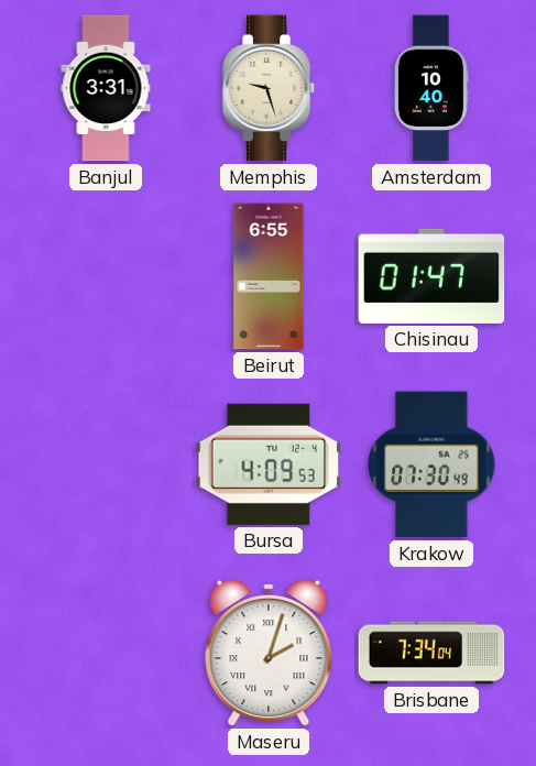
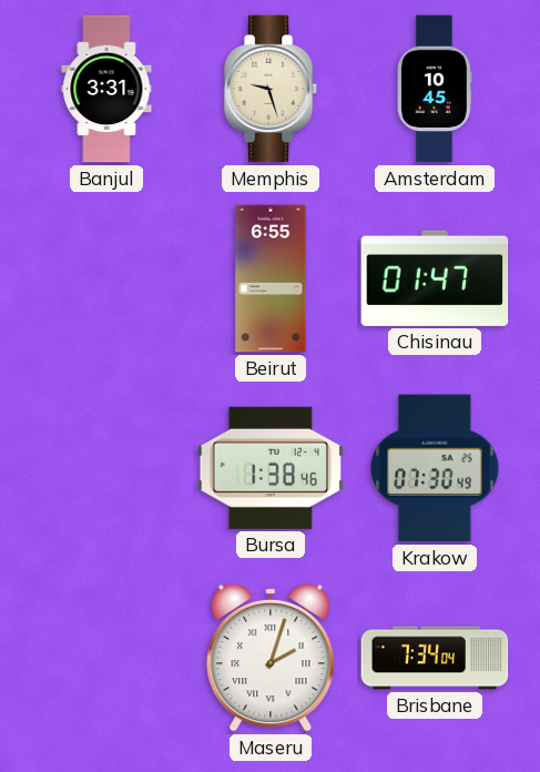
Amsterdam: 10:40 -> 10:45 (436, 89)
Bursa: 4:09 -> 1:38 (271, 468)
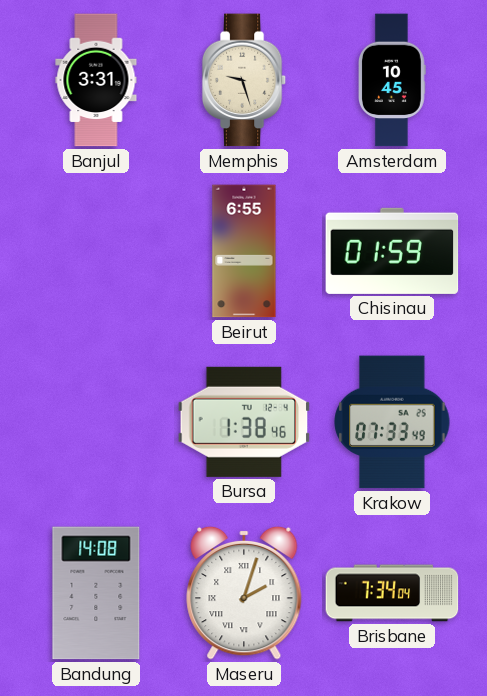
Chisinau: 01:47 -> 01:59 (392, 251)
Krakow: 07:30 -> 07:33 (392, 422)
Bandung: none -> 14:08 (96, 593)
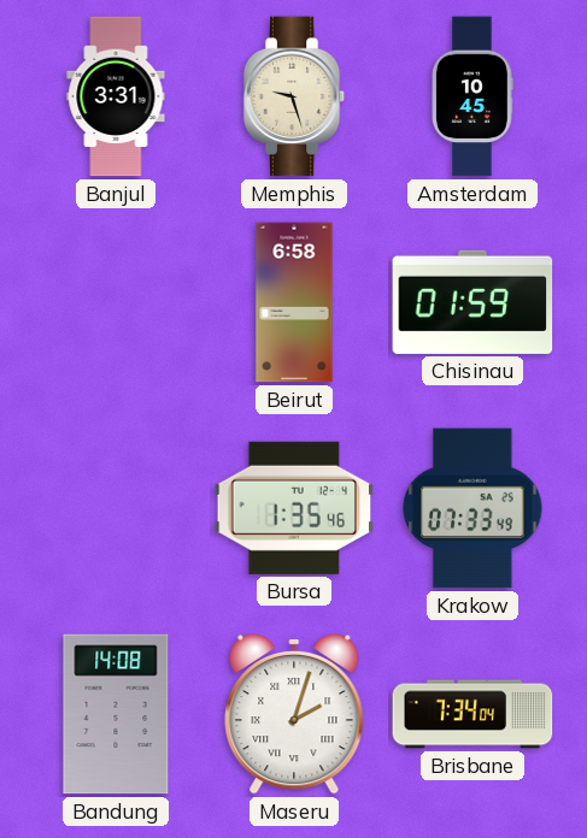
Beirut: 6:55 -> 6:58 (294, 302)
Bursa: 1:38 -> 1:35 (294, 508)
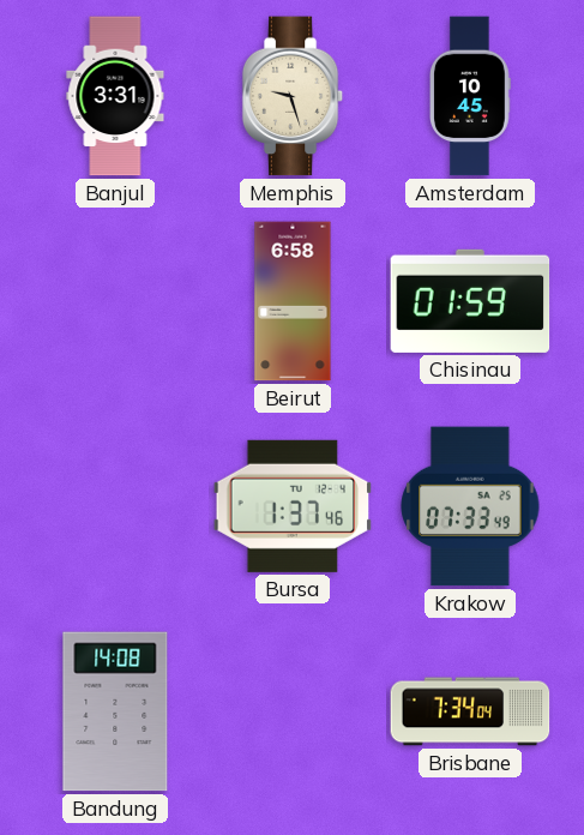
Bursa: 1:35 -> 1:37 (293, 506)
Maseru: 2:03 -> none (294, 714)
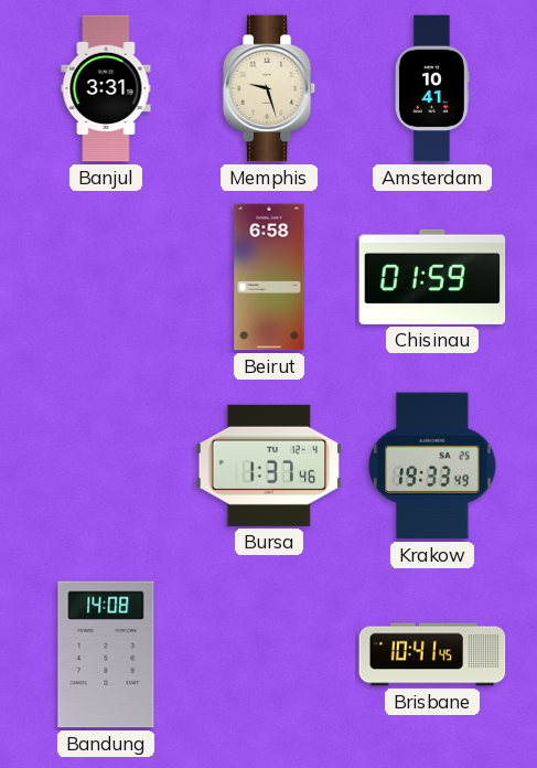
Amsterdam: 10:45 -> 10:41 (433, 88)
Krakow: 07:33 -> 19:33 (432, 466)
Brisbane: 7:34 -> 10:41 (432, 654)
